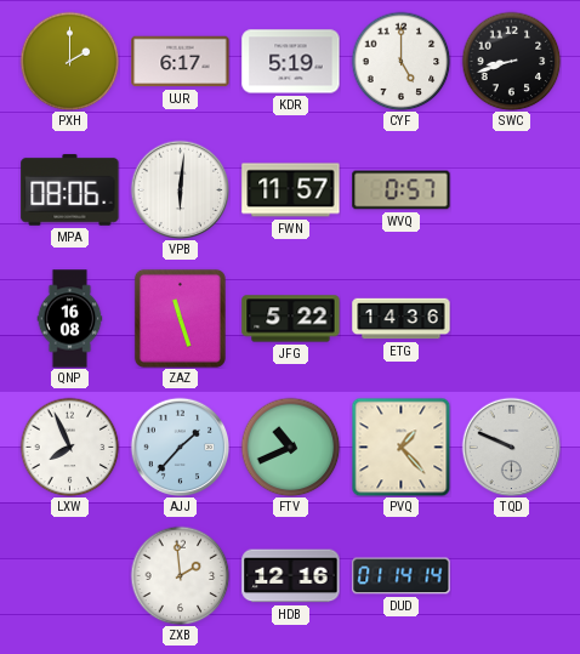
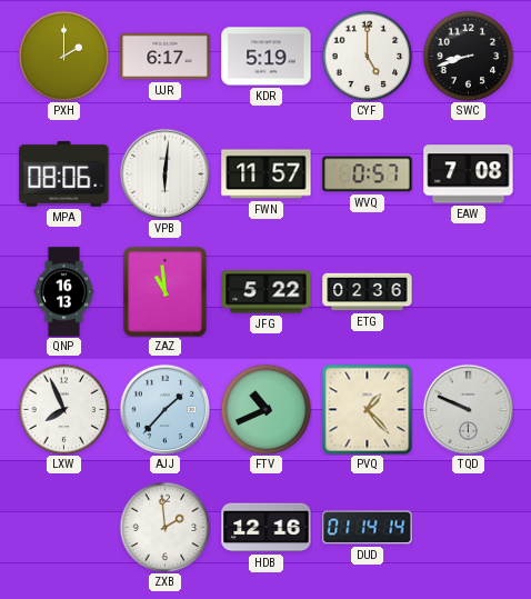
EAW: none -> 7:08 (469, 174)
QNP: 16:08 -> 16:13 (64, 292)
ZAZ: 11:27 -> 10:59 (164, 291)
ETG: 14:36 -> 02:36 (368, 292)
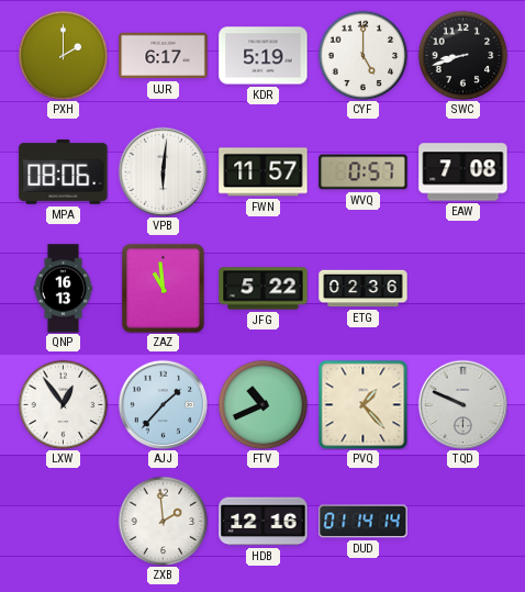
LXW: 7:56 -> 12:54 (63, 404)
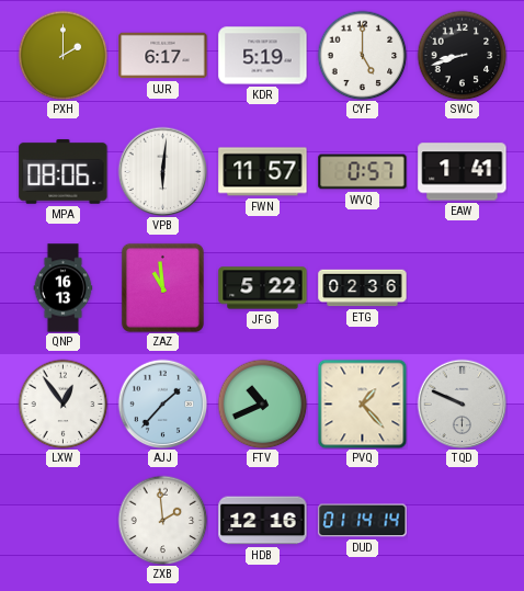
EAW: 7:08 -> 1:41 (463, 172)
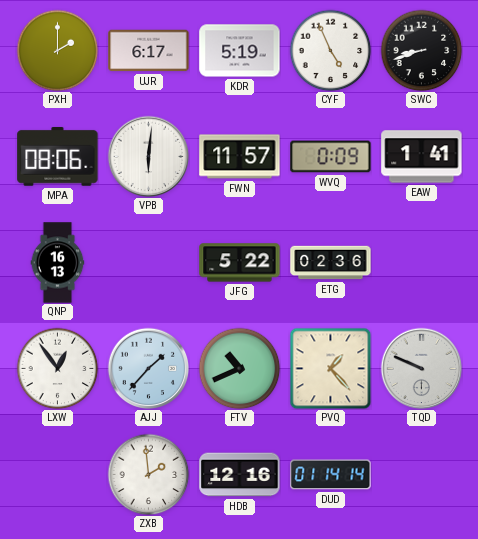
CYF: 5:00 -> 4:56 (330, 50)
WVQ: 0:57 -> 0:09 (331, 157)
ZAZ: 10:59 -> none (162, 287)
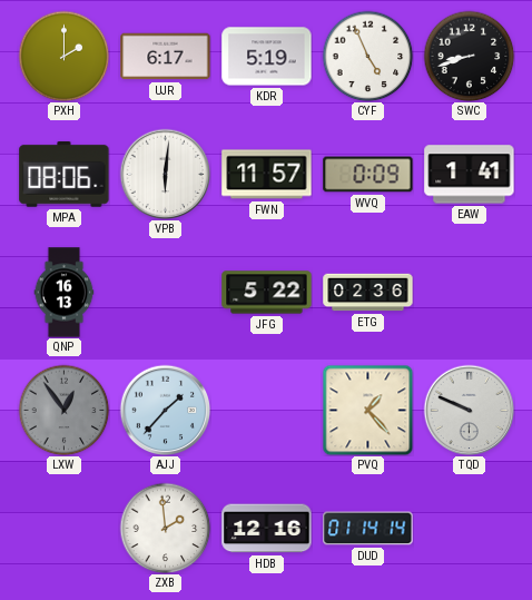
LXW dial: white -> grey (63, 410)
FTV: 10:41 -> none (239, 368)
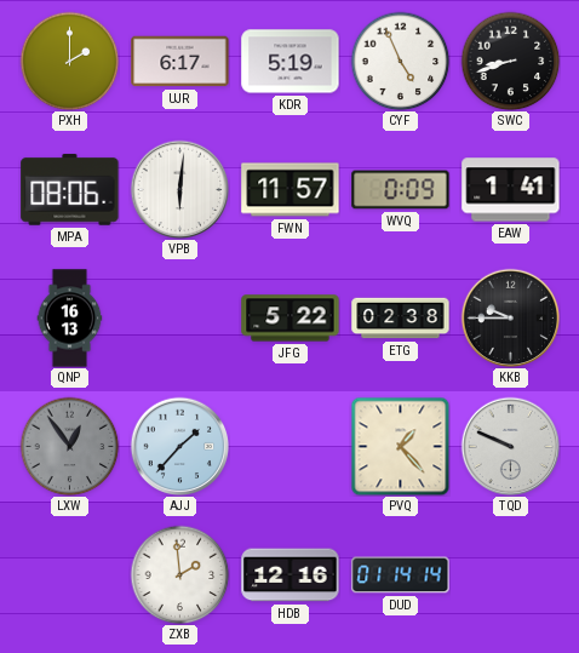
ETG: 02:36 -> 02:38 (401, 319)
KKB: none -> 9:45 (510, 317)
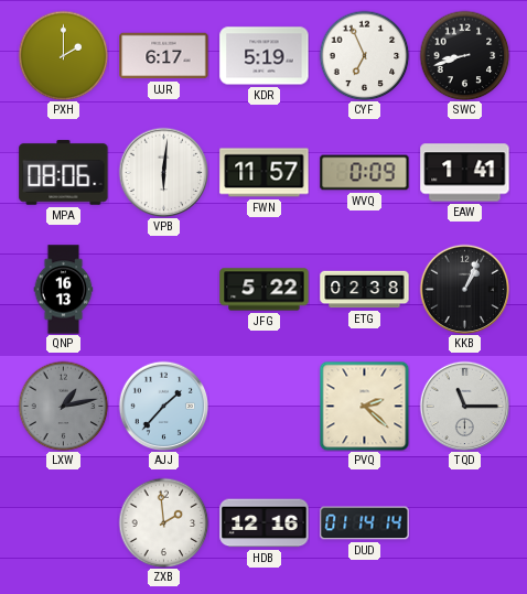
CYF: 4:56 -> 6:56 (364, 55)
KKB: 9:45 -> 1:04 (464, 289)
LXW: 12:54 -> 1:13 (63, 406)
PVQ: 1:23 -> 2:22 (364, 406)
TQD: 9:49 -> 11:15 (464, 406)
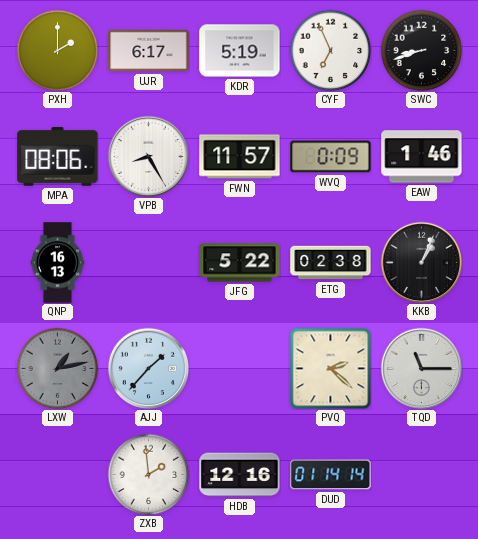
VPB: 6:01 -> 8:25 (148, 156)
EAW: 1:41 -> 1:46 (422, 157)
